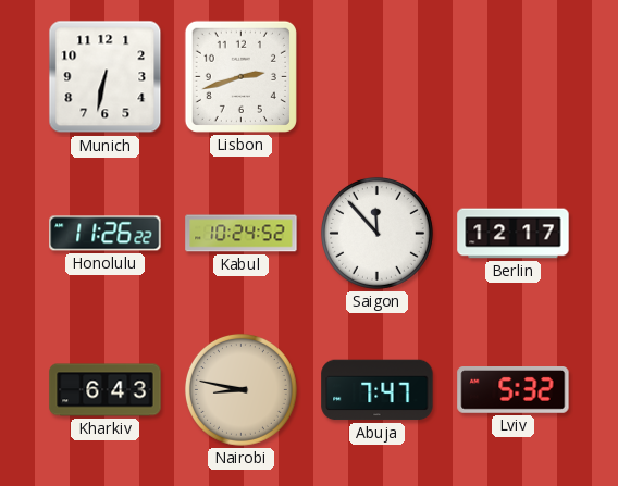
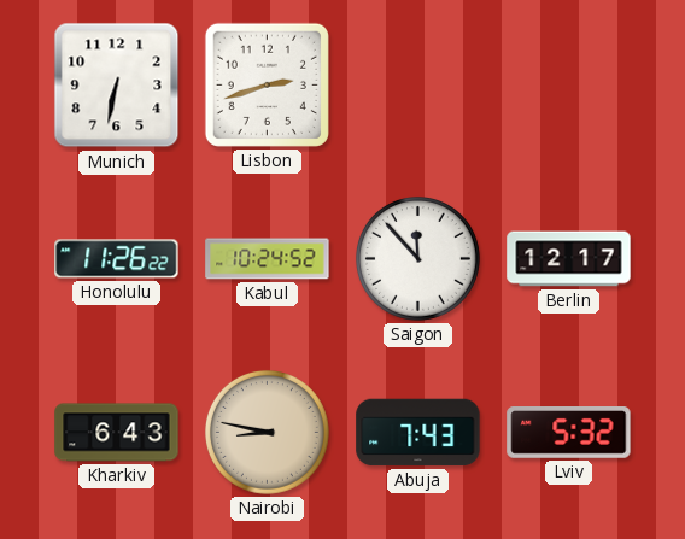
Abuja: 7:47 -> 7:43 (418, 433)
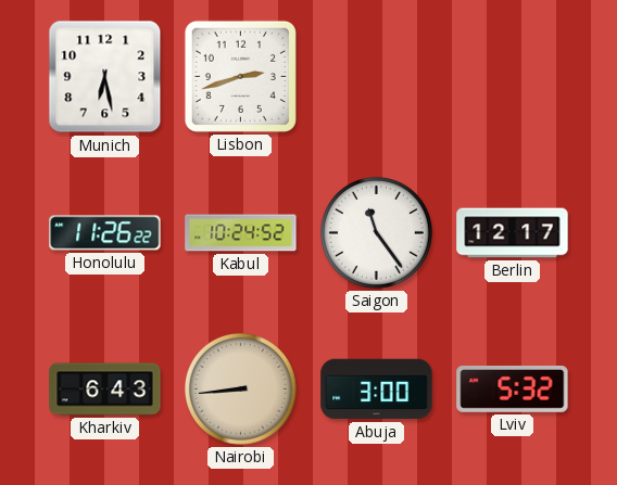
Munich: 6:32 -> 6:28 (105, 77)
Saigon: 11:53 -> 11:24 (376, 232)
Nairobi: 8:47 -> 8:44 (240, 388)
Abuja: 7:43 -> 3:00 (377, 390)
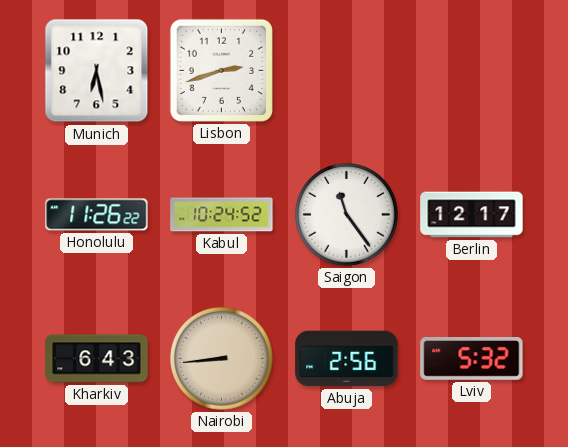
Abuja: 3:00 -> 2:56 (347, 359)
